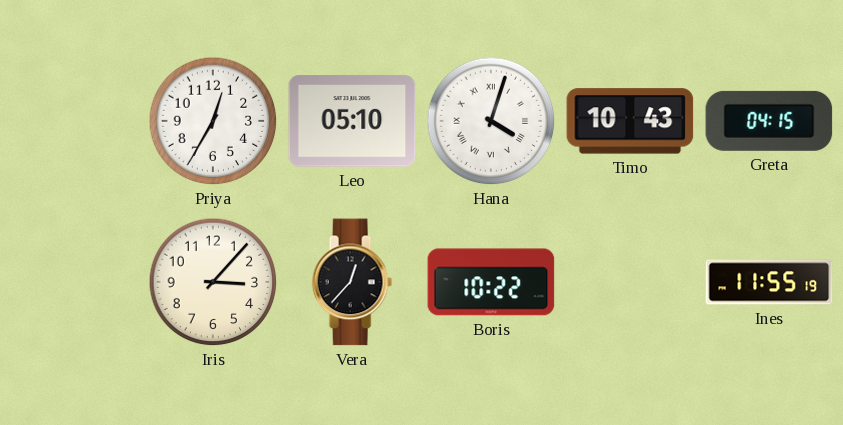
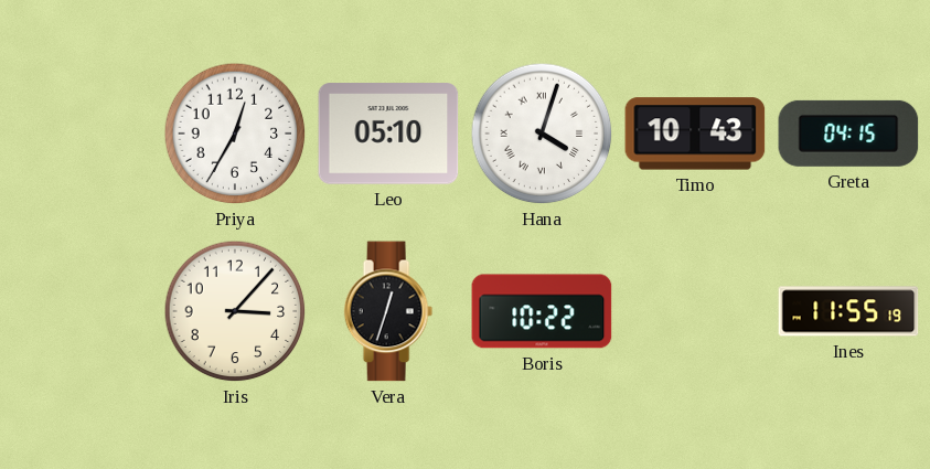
Vera: 12:37 -> 12:33 (388, 311)
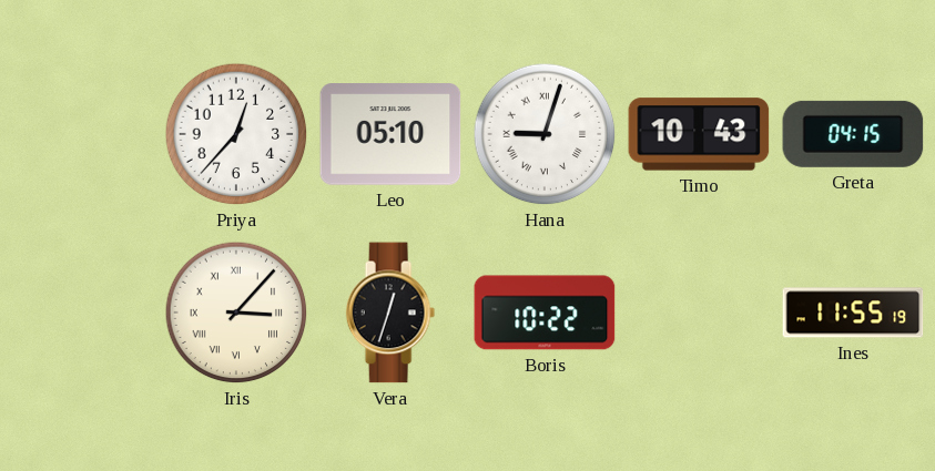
Priya: 12:35 -> 12:37 (236, 134)
Hana: 4:03 -> 9:03 (545, 134)
Iris numerals: Arabic -> Roman (236, 313)
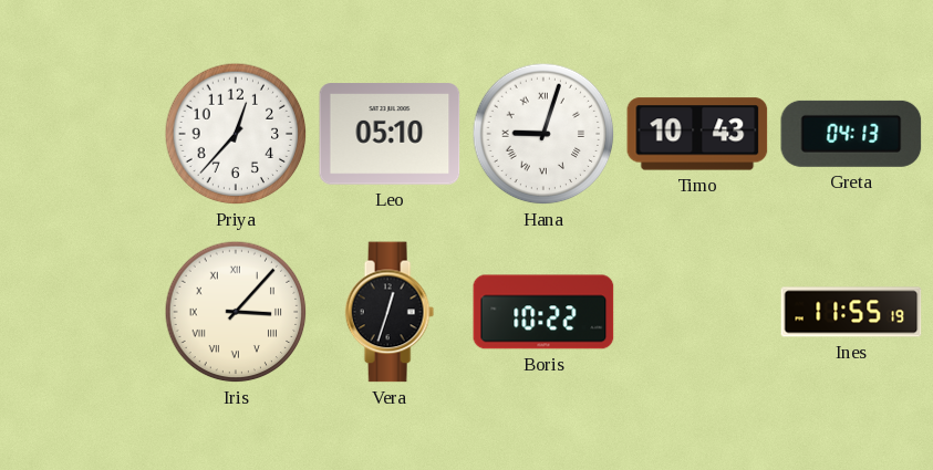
Greta: 04:15 -> 04:13 (851, 134)
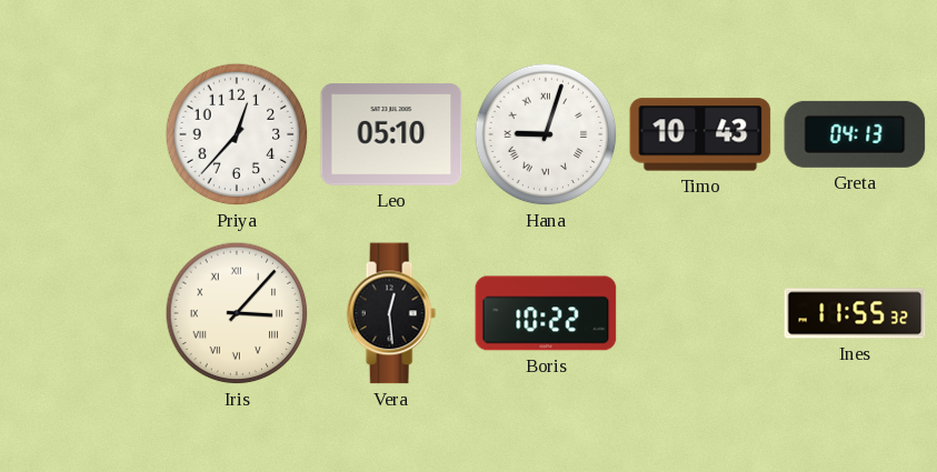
Vera: 12:33 -> 12:29 (391, 313)
Ines: 11:55:19 -> 11:55:32 (855, 313)
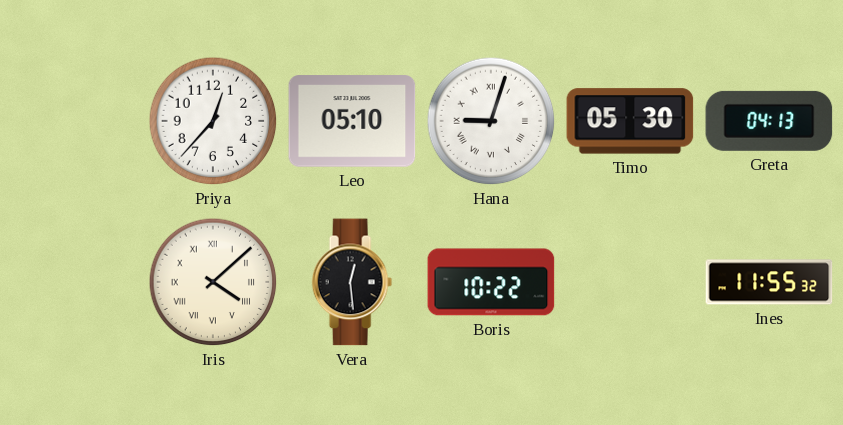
Timo: 10:43 -> 05:30 (630, 121)
Iris: 3:07 -> 4:08 (213, 282)
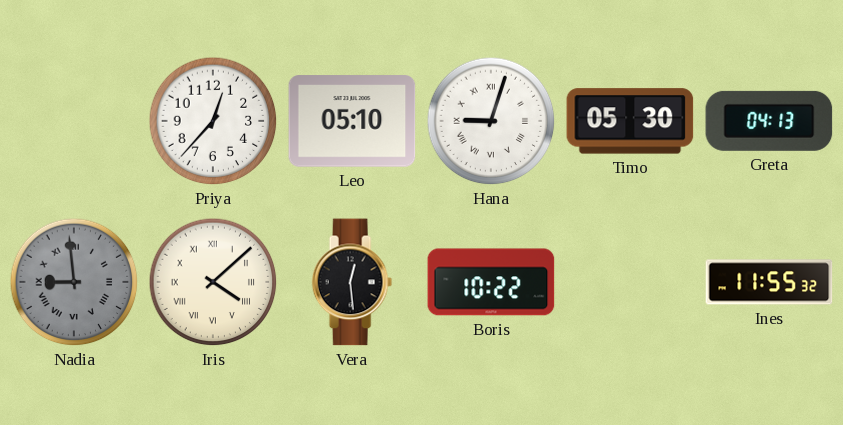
Nadia: none -> 8:59 (74, 282)
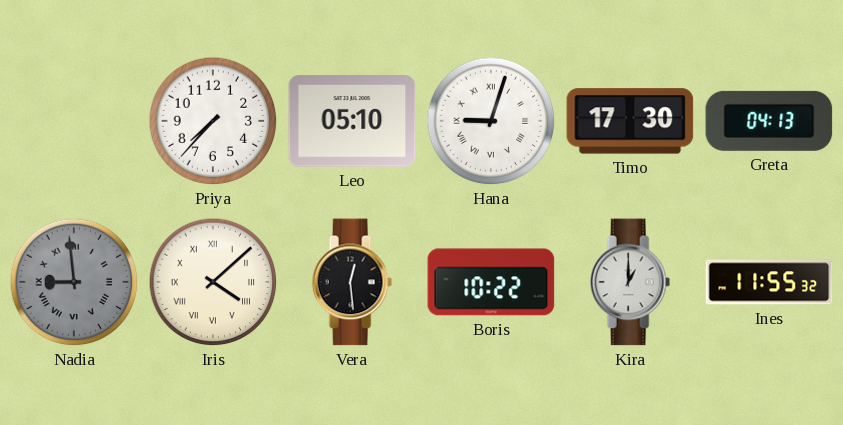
Priya: 12:37 -> 7:37 (213, 121)
Timo: 05:30 -> 17:30 (630, 121)
Kira: none -> 1:00 (630, 282)
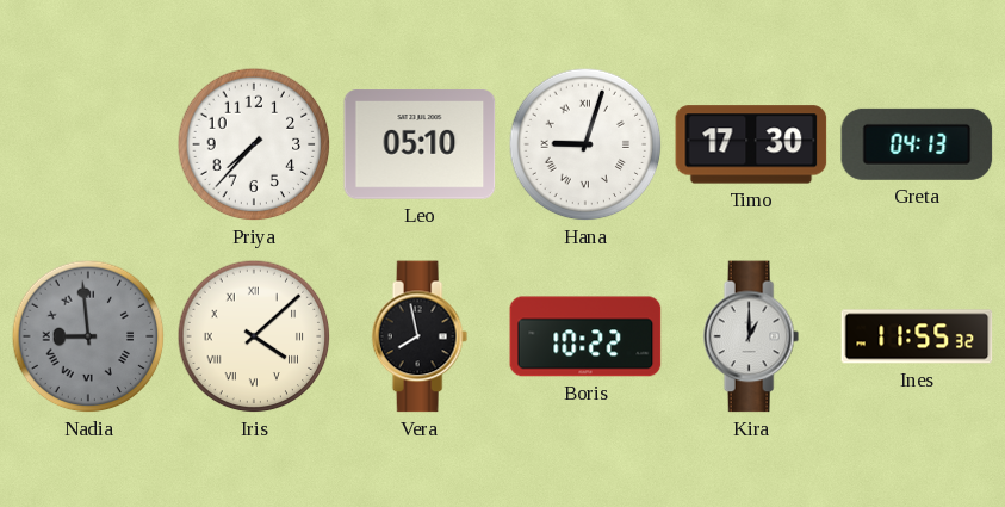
Vera: 12:29 -> 7:58 (420, 336)
